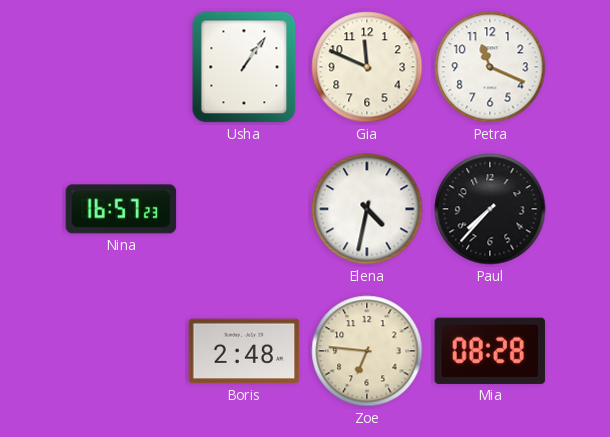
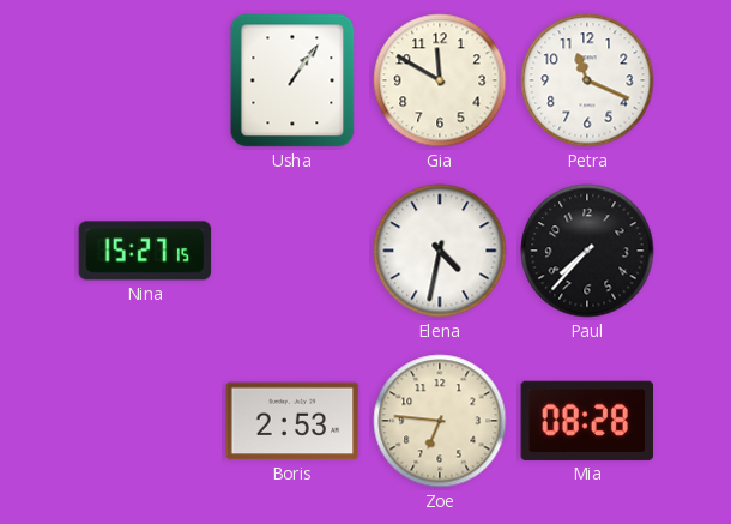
Gia: 11:49 -> 11:50 (440, 80)
Nina: 16:57 -> 15:27 (145, 251)
Boris: 2:48 -> 2:53 (292, 421)
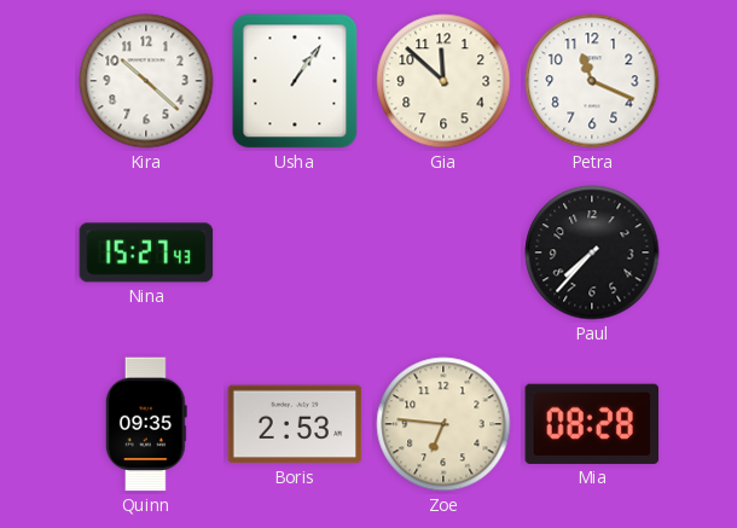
Kira: none -> 10:22 (146, 81)
Gia: 11:50 -> 11:52 (443, 81)
Nina: 15:27:15 -> 15:27:43 (146, 253)
Elena: 4:32 -> none (440, 251)
Quinn: none -> 09:35 (146, 424)
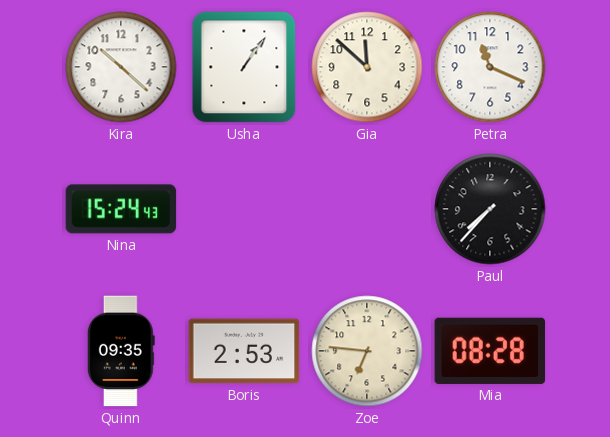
Nina: 15:27 -> 15:24 (121, 209)
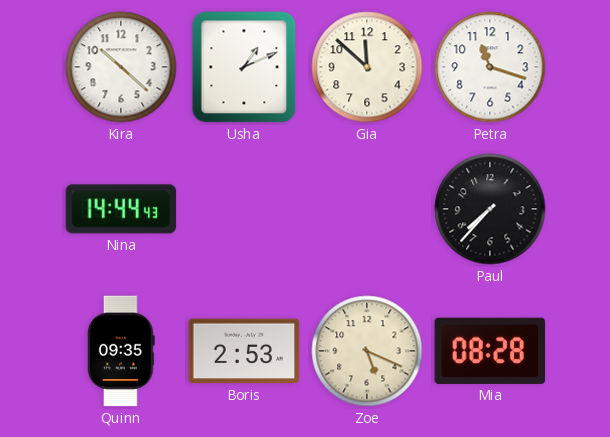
Usha: 1:06 -> 1:11 (244, 67)
Petra: 11:19 -> 11:18 (490, 67)
Nina: 15:24 -> 14:44 (121, 209)
Zoe: 6:46 -> 5:19 (367, 351)
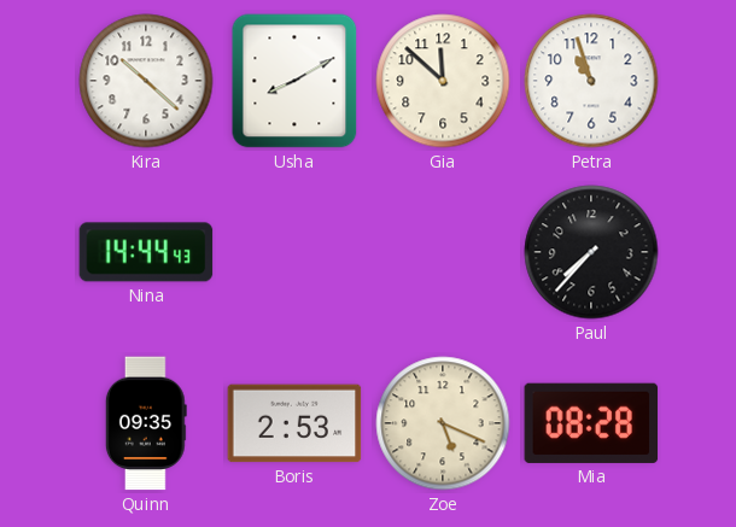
Usha: 1:11 -> 8:10 (294, 81)
Petra: 11:18 -> 10:57 (591, 81)
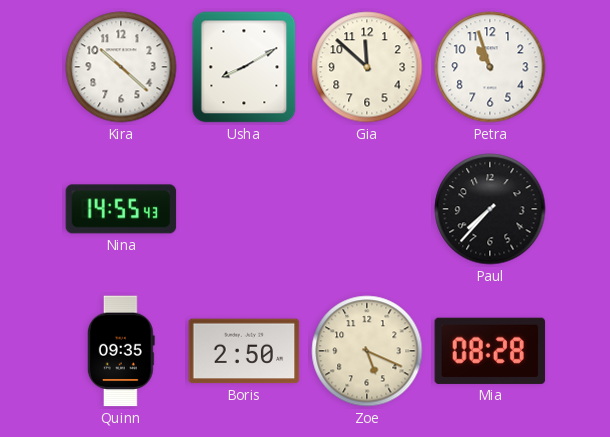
Nina: 14:44 -> 14:55 (121, 209)
Boris: 2:53 -> 2:50 (244, 351)
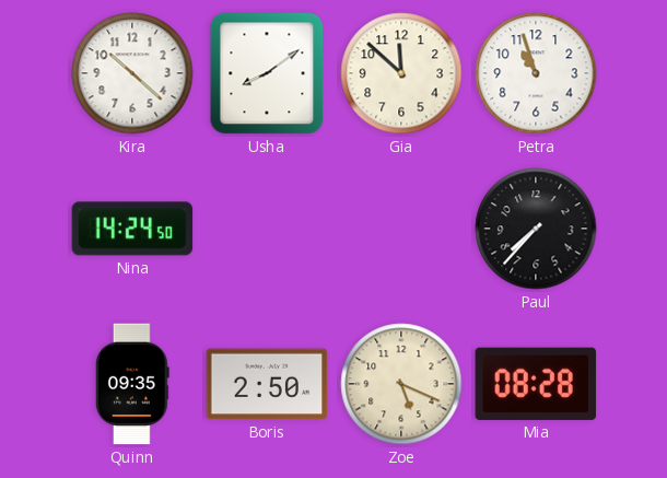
Usha: 8:10 -> 8:09 (267, 73)
Nina: 14:55 -> 14:24 (132, 229)
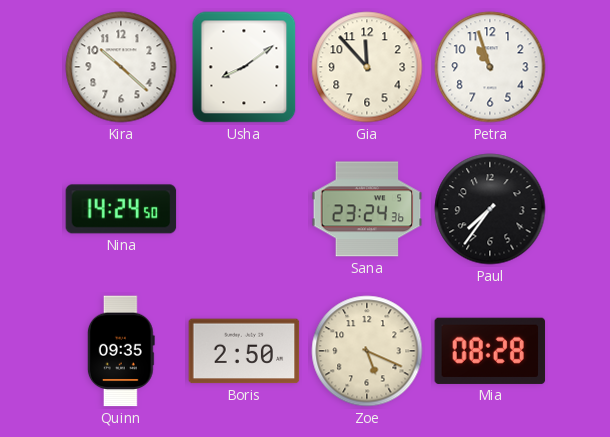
Gia: 11:52 -> 11:53 (367, 67)
Sana: none -> 23:24 (367, 209)
Paul: 7:37 -> 7:36 (490, 209)
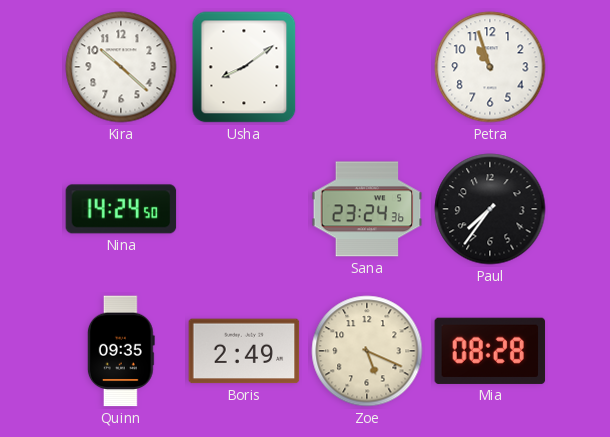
Gia: 11:53 -> none (367, 67)
Boris: 2:50 -> 2:49 (244, 351)
